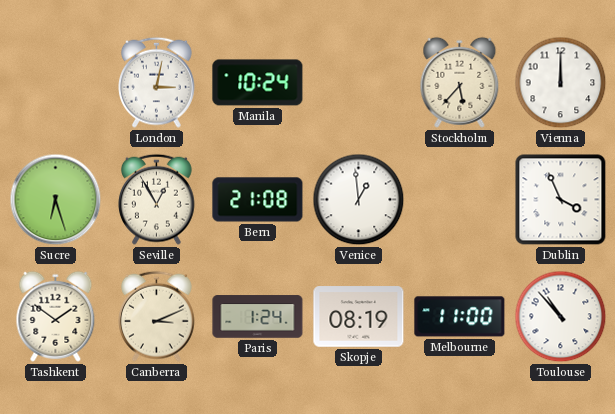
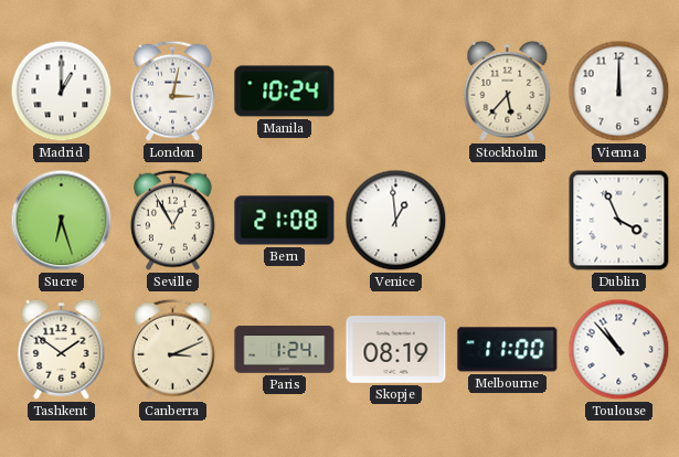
Madrid: none -> 1:00 (62, 92)
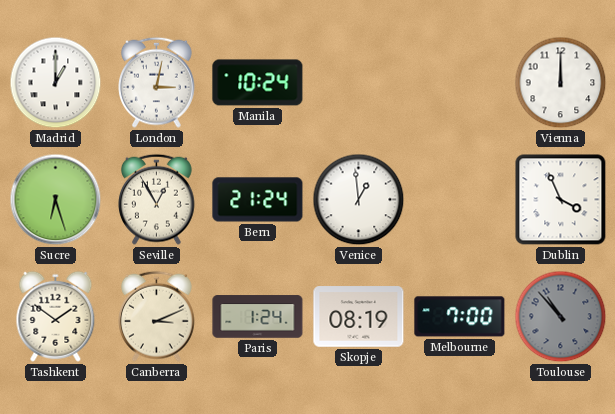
Stockholm: 5:37 -> none (508, 91)
Bern: 21:08 -> 21:24 (258, 200)
Melbourne: 11:00 -> 7:00 (460, 317)
Toulouse dial: white -> grey (561, 317)
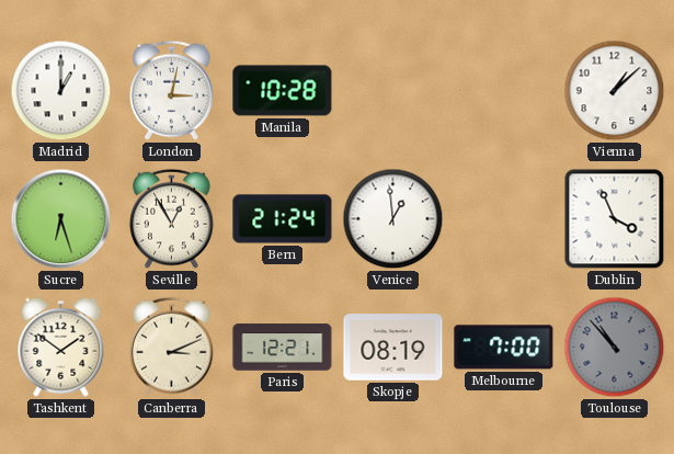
Manila: 10:24 -> 10:28 (283, 91)
Vienna: 12:00 -> 1:08 (615, 91)
Paris: 1:24 -> 12:21 (283, 348)
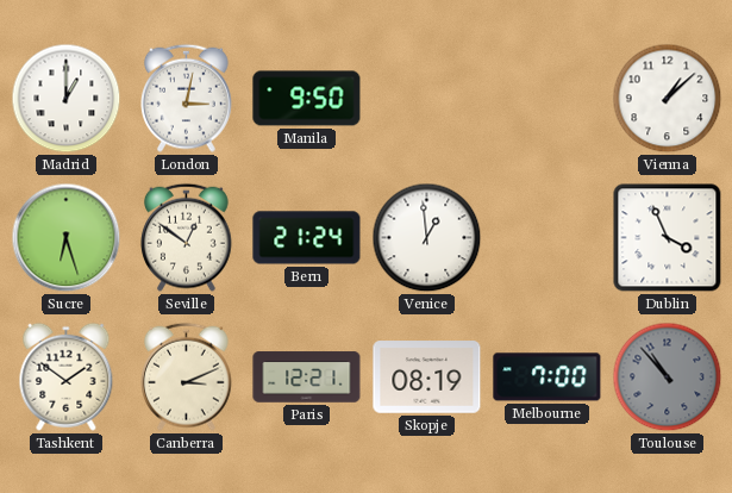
Manila: 10:28 -> 9:50 (307, 99)
Seville: 12:55 -> 12:51 (187, 237)
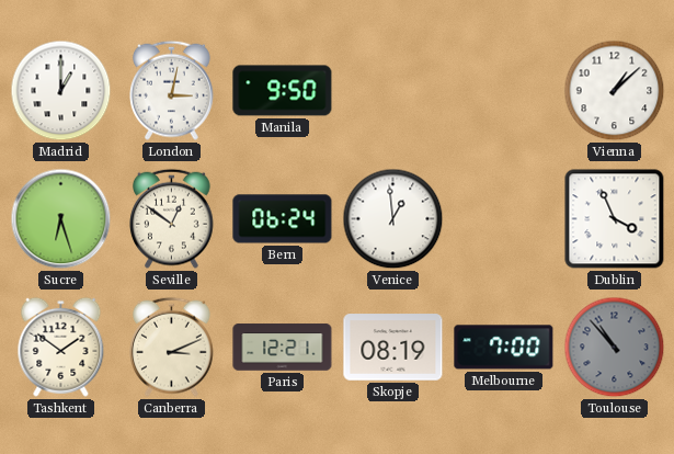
Bern: 21:24 -> 06:24 (283, 219)
